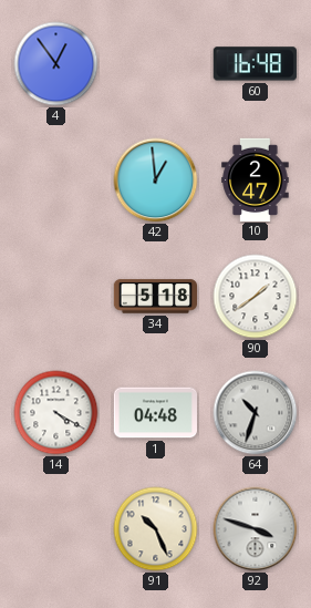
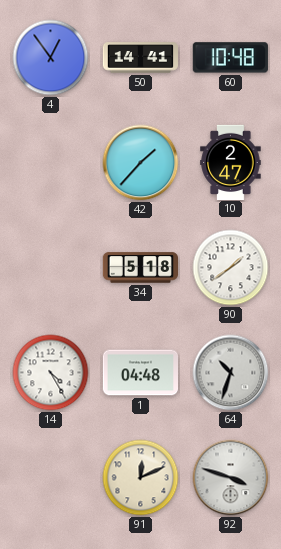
50: none -> 14:41 (140, 58)
60: 16:48 -> 10:48 (230, 58)
42: 12:59 -> 1:37 (141, 163)
14: 4:20 -> 4:25 (51, 373)
91: 10:26 -> 12:11 (141, 478)
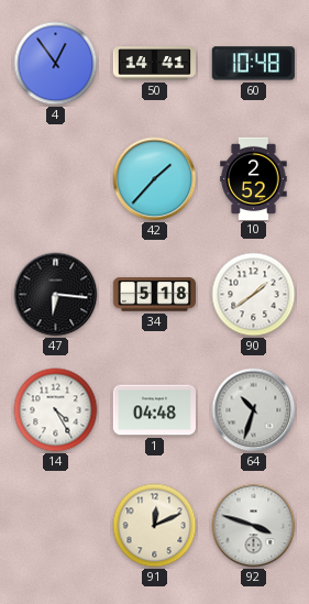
10: 2:47 -> 2:52 (254, 178)
47: none -> 6:16 (56, 295)
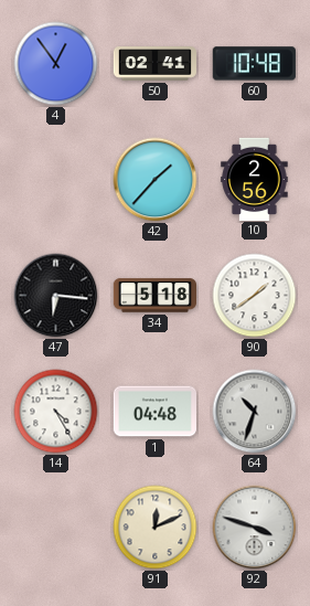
50: 14:41 -> 02:41 (154, 64)
10: 2:52 -> 2:56 (255, 179)
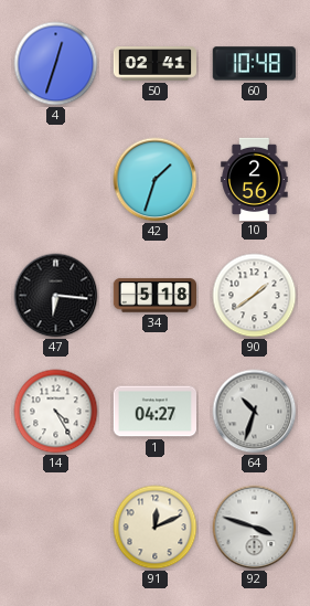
4: 12:54 -> 12:33 (56, 64)
42: 1:37 -> 1:33 (156, 180)
1: 04:48 -> 04:27 (154, 412)
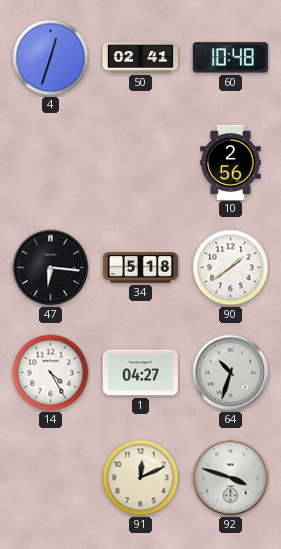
42: 1:33 -> none (156, 180)
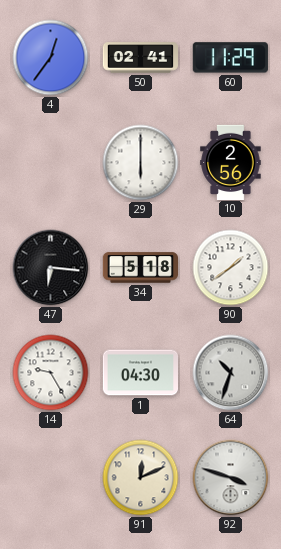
4: 12:33 -> 12:36 (51, 58)
60: 10:48 -> 11:29 (230, 58)
29: none -> 6:00 (141, 163)
14: 4:25 -> 9:25 (51, 373)
1: 04:27 -> 04:30 (140, 373)
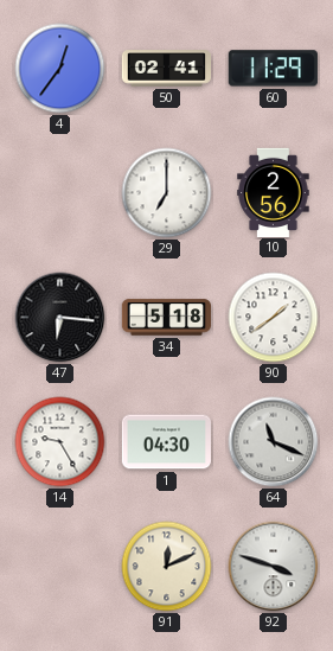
29: 6:00 -> 7:00 (167, 193)
64: 10:33 -> 11:19 (274, 442)
